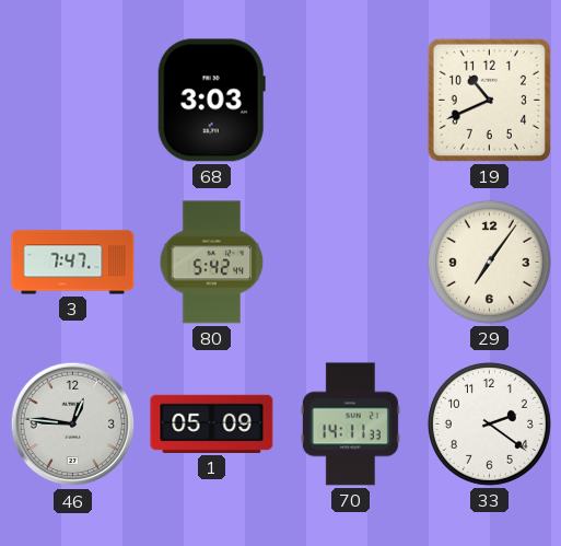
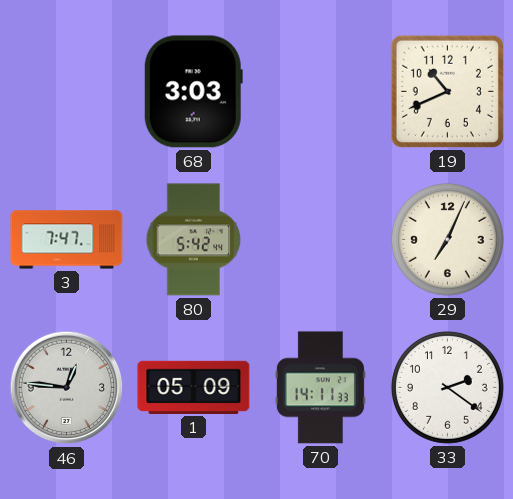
29: 7:06 -> 7:04 (447, 239)
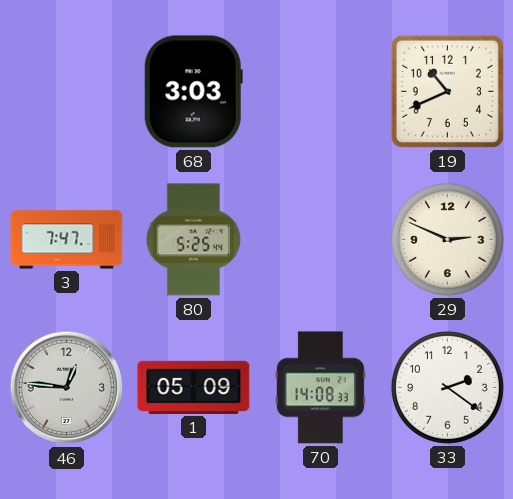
80: 5:42 -> 5:25 (194, 240)
29: 7:04 -> 2:49 (447, 239)
70: 14:11 -> 14:08 (320, 388)
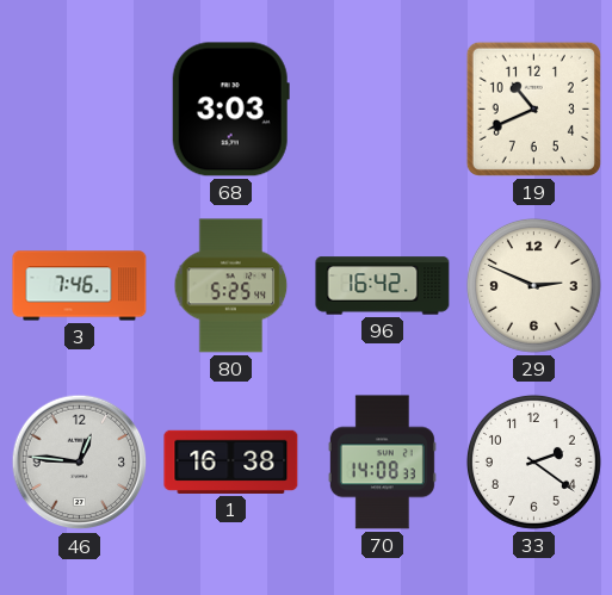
3: 7:47 -> 7:46 (80, 286)
96: none -> 16:42 (383, 286)
1: 05:09 -> 16:38 (231, 461)
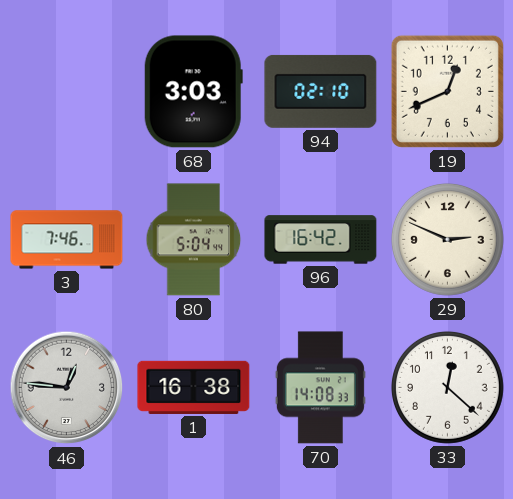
94: none -> 02:10 (321, 91)
19: 10:41 -> 12:41 (447, 91)
80: 5:25 -> 5:04 (194, 240)
33: 2:21 -> 12:22 (447, 387)
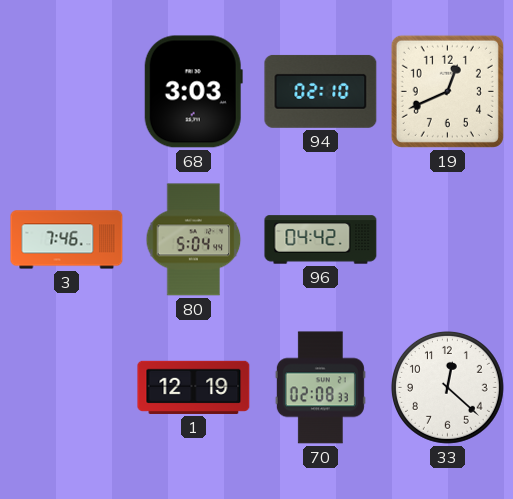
96: 16:42 -> 04:42 (321, 240)
29: 2:49 -> none (447, 239)
46: 12:46 -> none (67, 388)
1: 16:38 -> 12:19 (194, 387)
70: 14:08 -> 02:08 (320, 388)
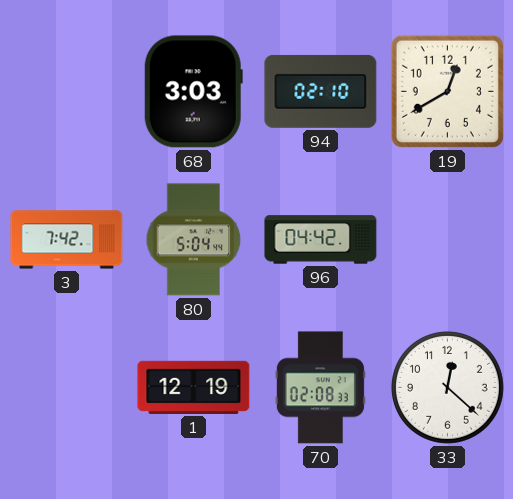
19: 12:41 -> 12:40 (447, 91)
3: 7:46 -> 7:42 (67, 240)
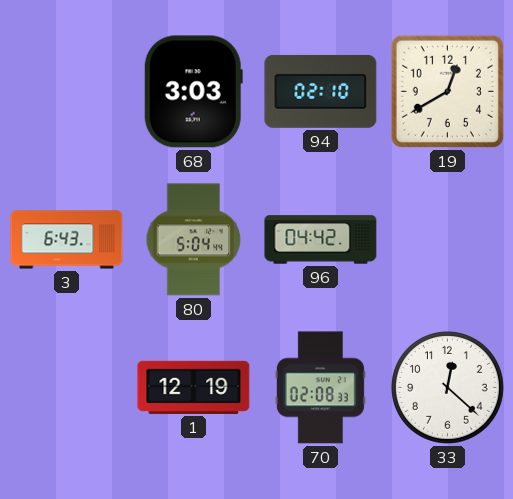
3: 7:42 -> 6:43 (67, 240)
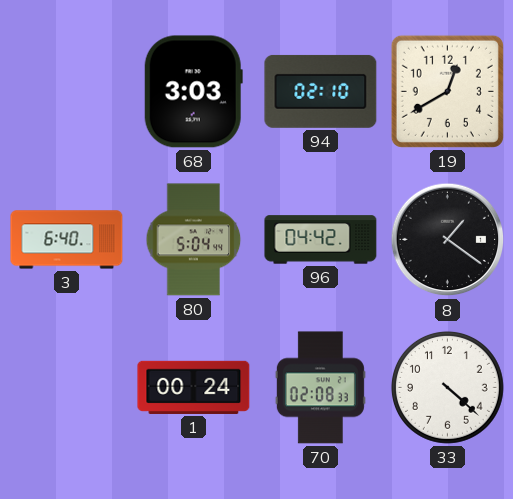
3: 6:43 -> 6:40 (67, 240)
8: none -> 1:21 (448, 240)
1: 12:19 -> 00:24 (194, 387)
33: 12:22 -> 4:22 (447, 387)
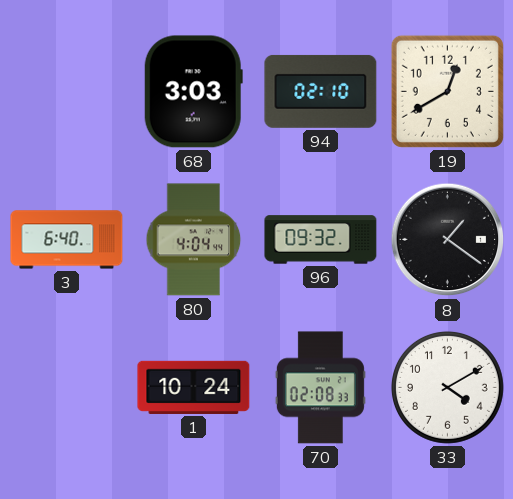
80: 5:04 -> 4:04 (194, 240)
96: 04:42 -> 09:32 (321, 240)
1: 00:24 -> 10:24 (194, 387)
33: 4:22 -> 4:10 (447, 387)
